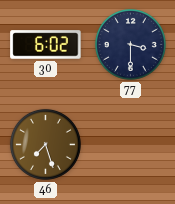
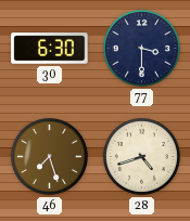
30: 6:02 -> 6:30 (50, 49)
28: none -> 4:42 (141, 156)
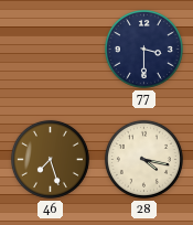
30: 6:30 -> none (50, 49)
28: 4:42 -> 4:17 (143, 159)
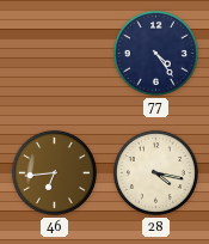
77: 3:30 -> 4:24 (155, 53)
46: 7:27 -> 6:44 (54, 172)
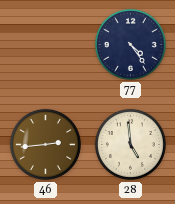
46: 6:44 -> 2:44 (45, 144)
28: 4:17 -> 4:59 (130, 144)
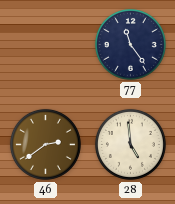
77: 4:24 -> 11:24 (130, 44)
46: 2:44 -> 2:39 (45, 144)
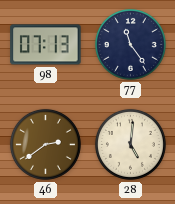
98: none -> 07:13 (46, 45)
28: 4:59 -> 5:01 (130, 144)
